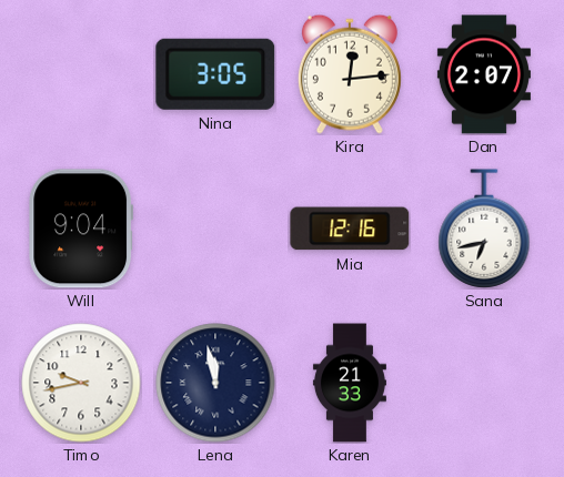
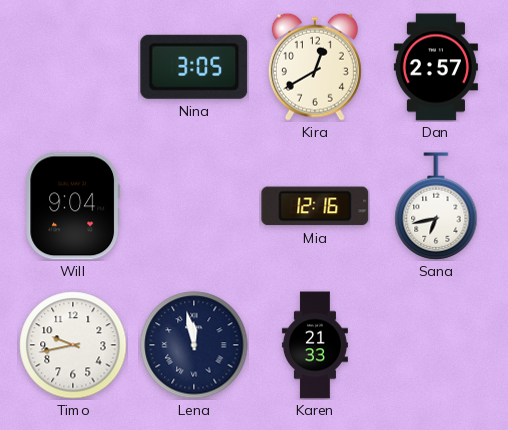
Kira: 12:14 -> 12:40 (315, 67)
Dan: 2:07 -> 2:57 (436, 67)
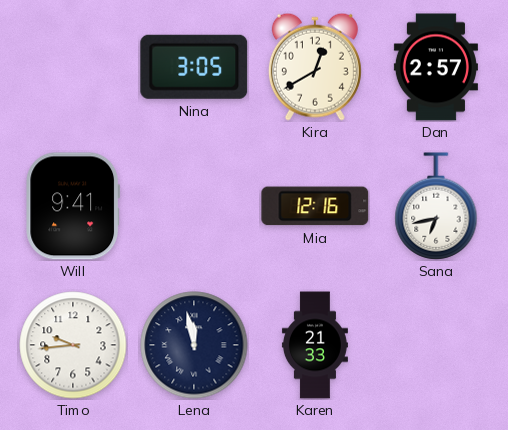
Will: 9:04 -> 9:41 (73, 206)
Timo: 9:43 -> 9:44 (73, 345)
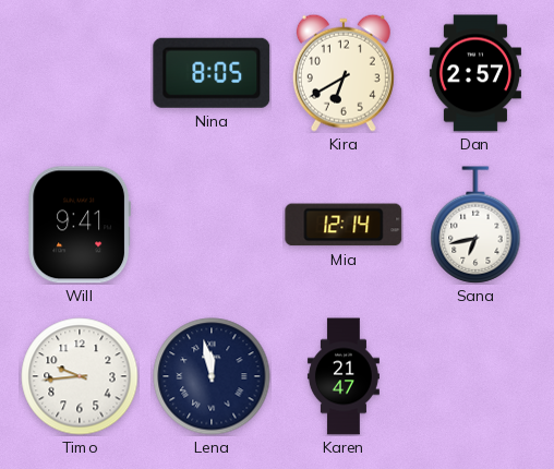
Nina: 3:05 -> 8:05 (212, 73)
Kira: 12:40 -> 6:40 (344, 73)
Mia: 12:16 -> 12:14 (344, 225)
Karen: 21:33 -> 21:47 (344, 376)
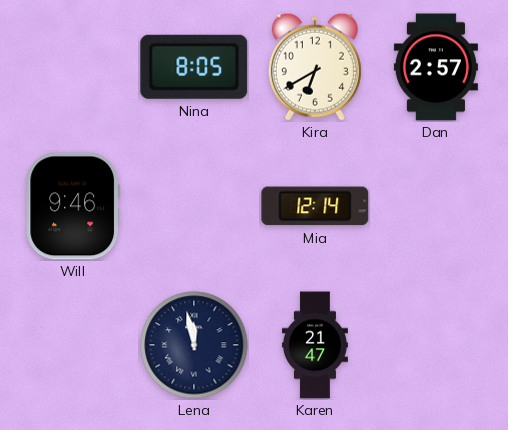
Will: 9:41 -> 9:46 (73, 206)
Sana: 6:43 -> none (475, 225)
Timo: 9:44 -> none (80, 376)
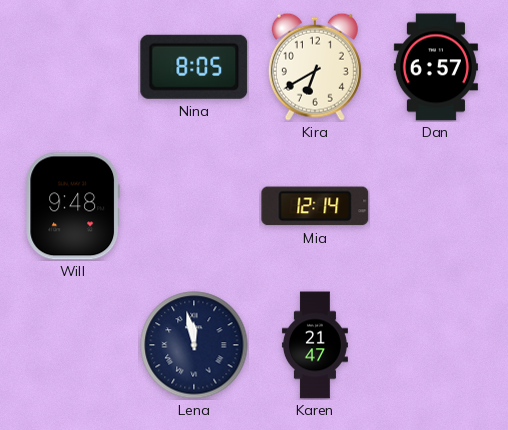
Dan: 2:57 -> 6:57 (436, 67)
Will: 9:46 -> 9:48 (73, 206)
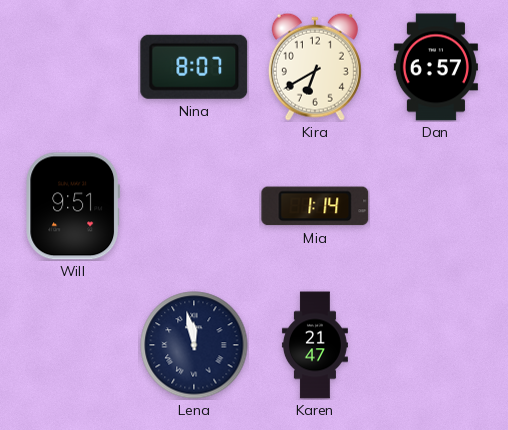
Nina: 8:05 -> 8:07 (194, 67)
Will: 9:48 -> 9:51 (73, 206)
Mia: 12:14 -> 1:14 (315, 206)
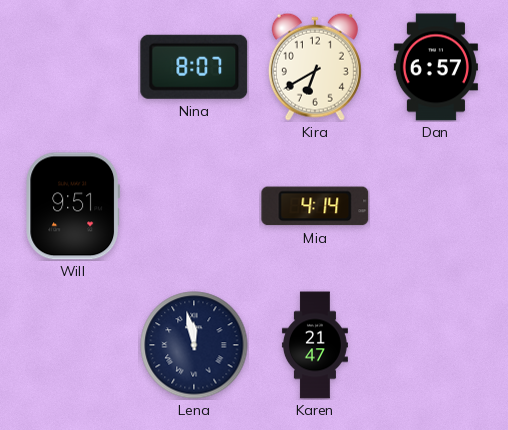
Mia: 1:14 -> 4:14 (315, 206)
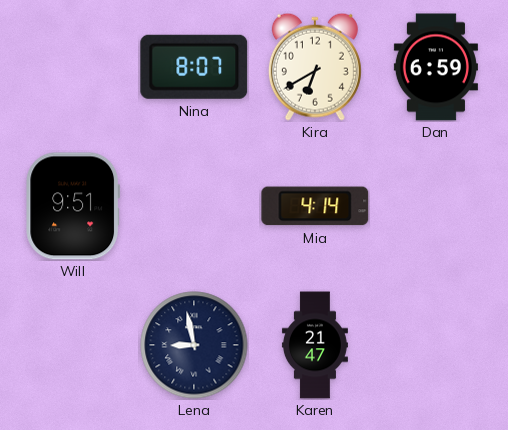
Dan: 6:57 -> 6:59 (436, 67)
Lena: 11:58 -> 8:58 (194, 345)
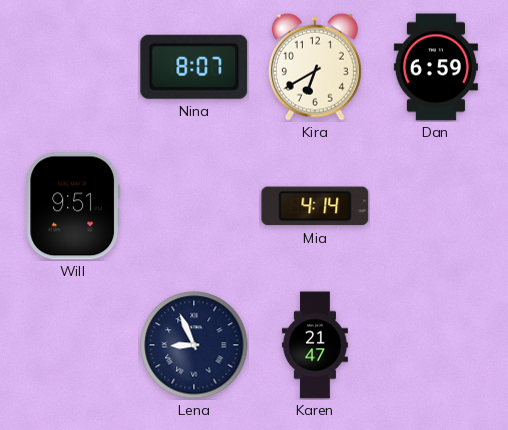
Lena: 8:58 -> 8:56 (194, 345)
